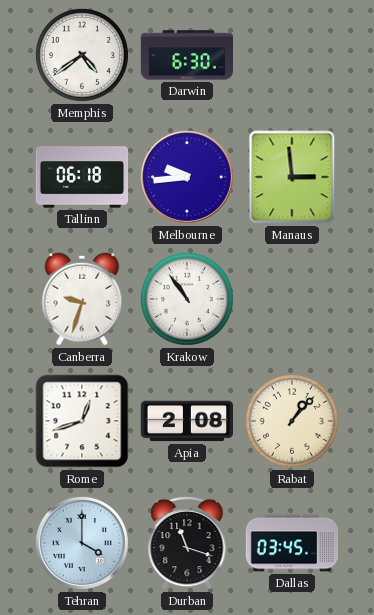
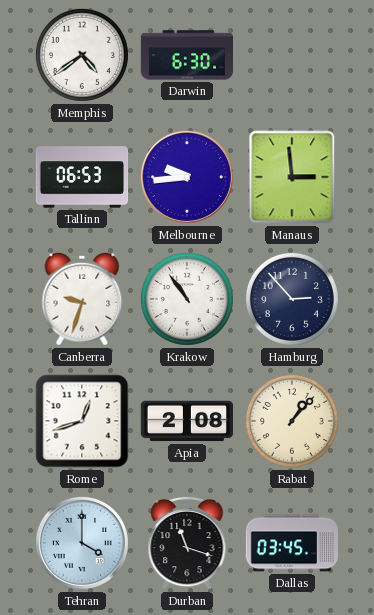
Tallinn: 06:18 -> 06:53 (82, 177)
Hamburg: none -> 2:53 (292, 299)
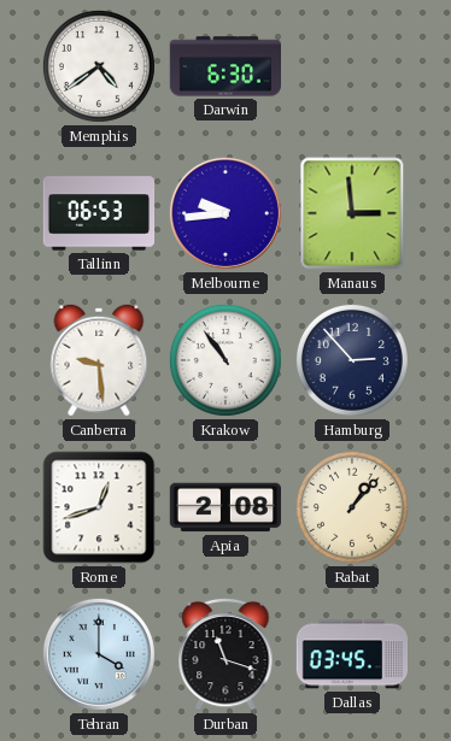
Canberra: 9:33 -> 9:29 (99, 360)
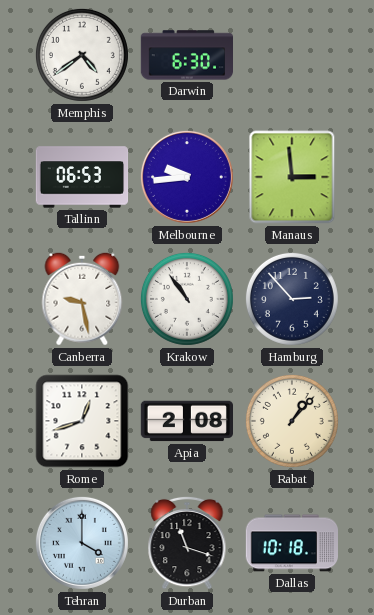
Canberra: 9:29 -> 9:28 (82, 299)
Dallas: 03:45 -> 10:18 (291, 543)
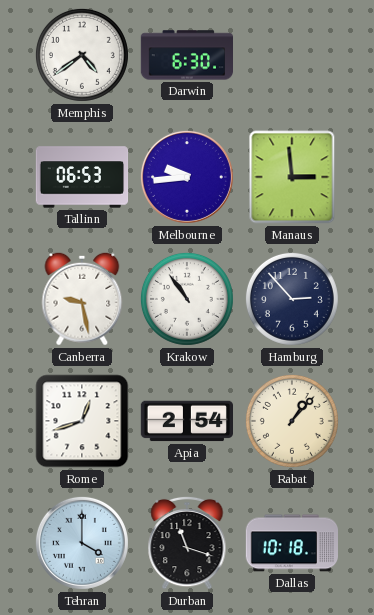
Apia: 2:08 -> 2:54 (186, 421)
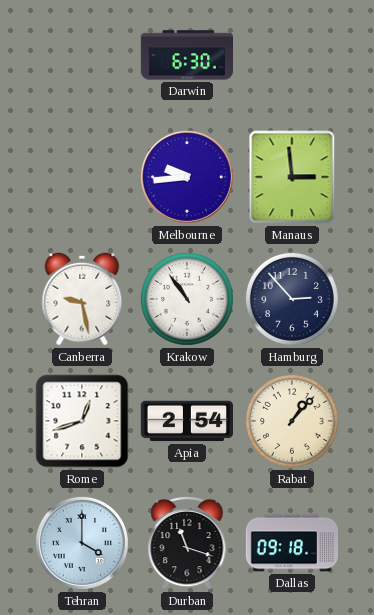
Memphis: 4:39 -> none (82, 55)
Tallinn: 06:53 -> none (82, 177)
Dallas: 10:18 -> 09:18 (291, 543)
